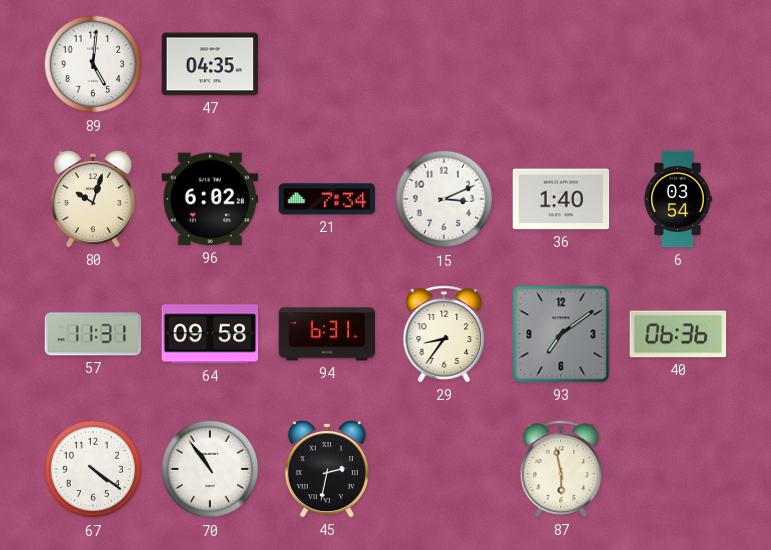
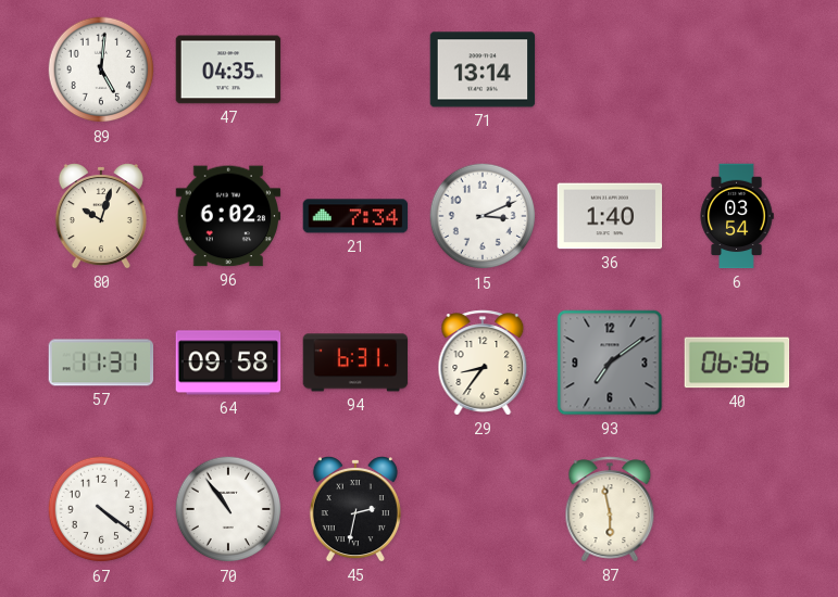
71: none -> 13:14 (483, 69)
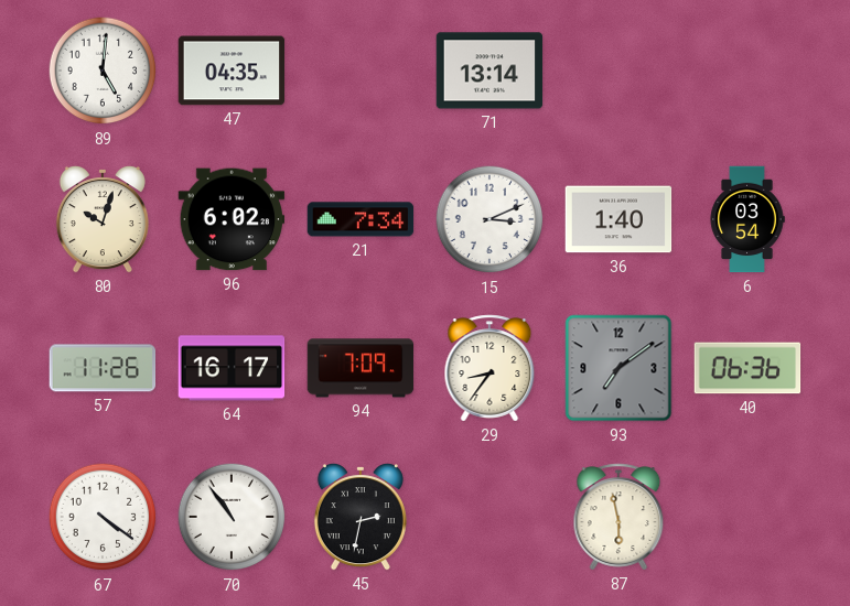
57: 11:31 -> 11:26 (103, 368)
64: 09:58 -> 16:17 (232, 368)
94: 6:31 -> 7:09 (361, 368)
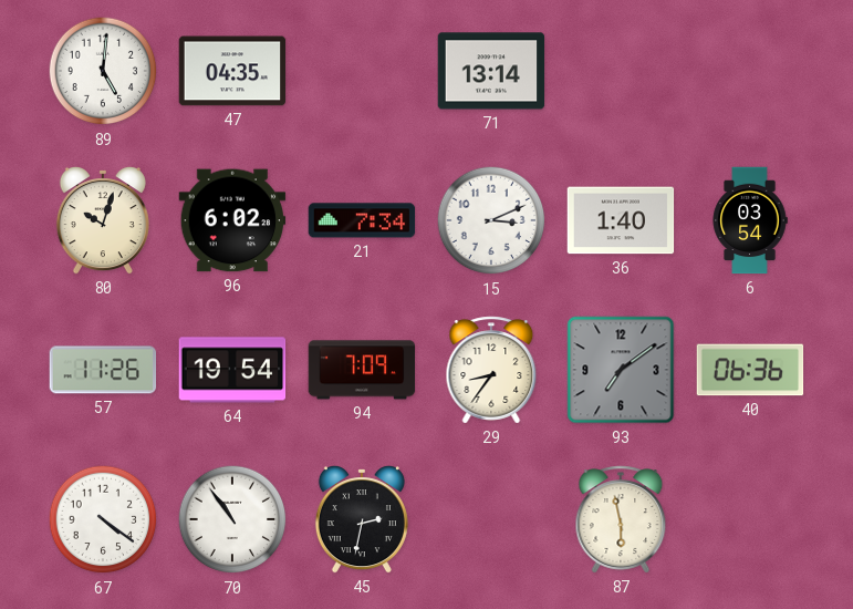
64: 16:17 -> 19:54 (232, 370)
